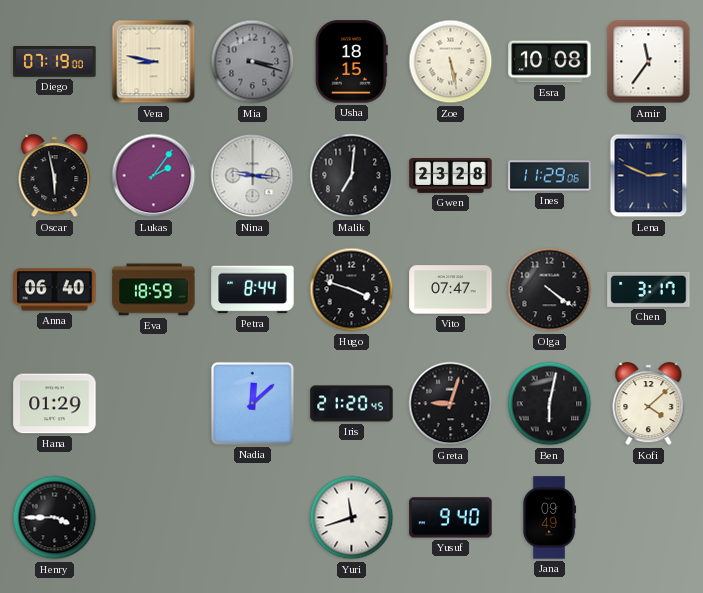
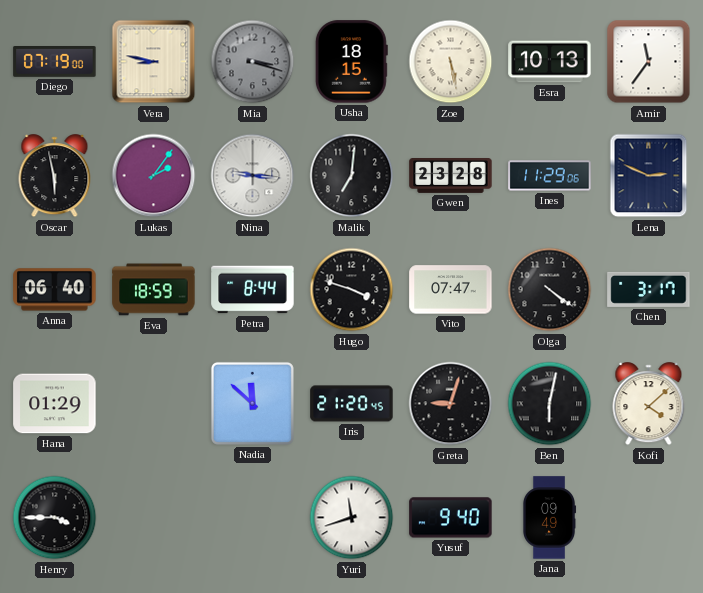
Esra: 10:08 -> 10:13 (550, 62)
Nadia: 12:08 -> 11:52 (252, 403)
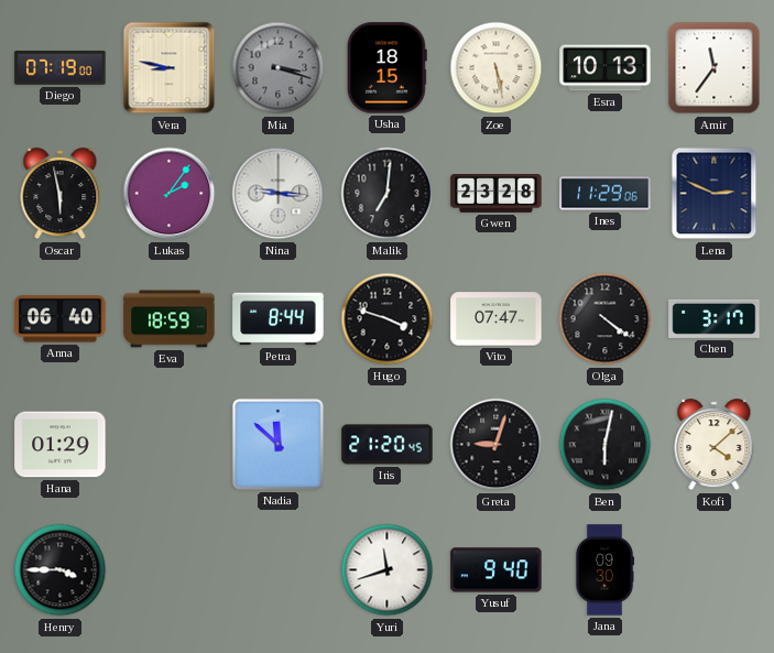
Jana: 09:49 -> 09:30 (604, 570)
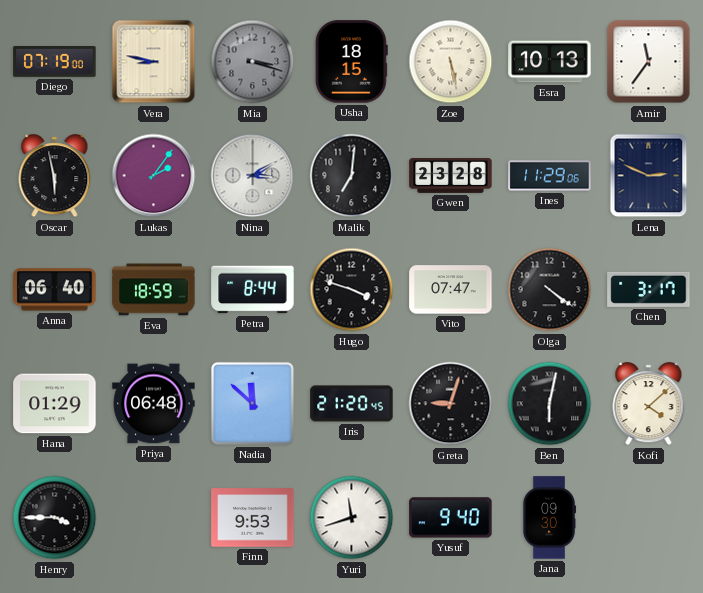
Nina: 9:16 -> 3:10 (253, 176)
Priya: none -> 06:48 (154, 404)
Finn: none -> 9:53 (253, 518)
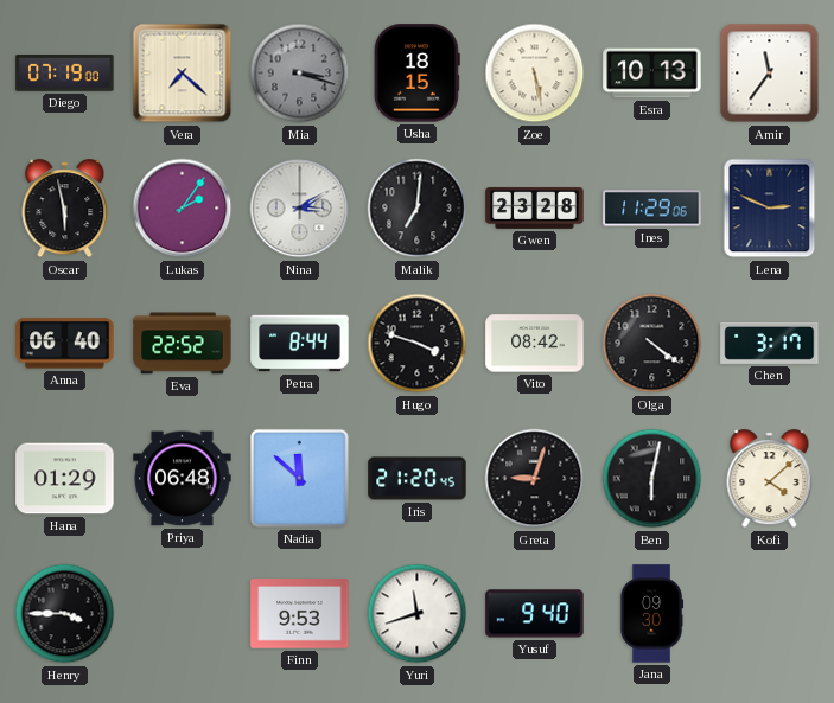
Vera: 8:47 -> 7:22 (183, 74)
Eva: 18:59 -> 22:52 (183, 344)
Vito: 07:47 -> 08:42 (535, 344)
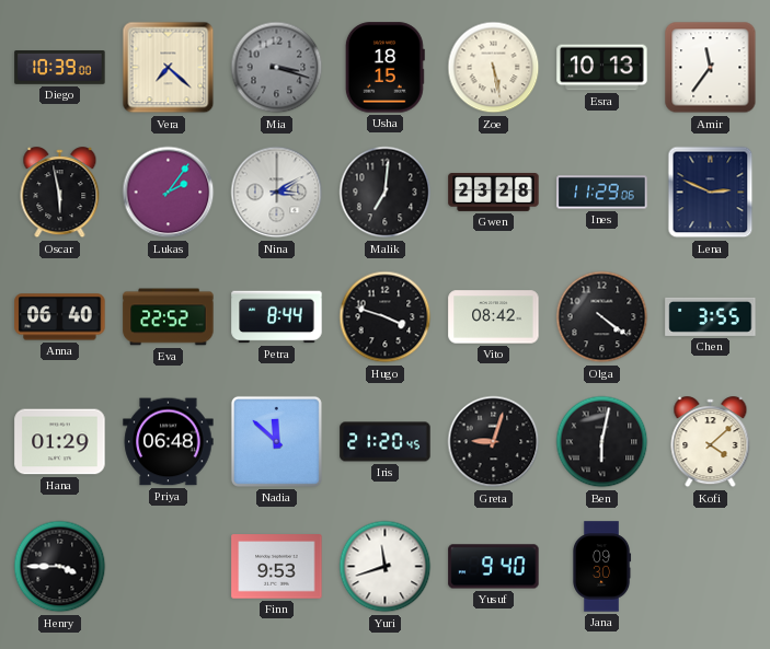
Diego: 07:19 -> 10:39 (60, 68)
Chen: 3:17 -> 3:55 (711, 316)
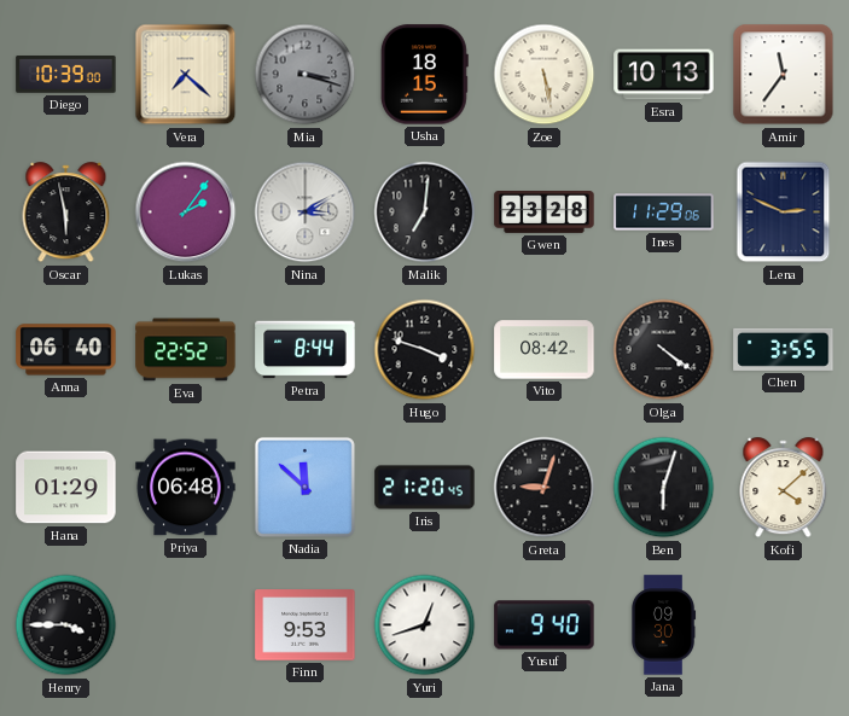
Ben: 6:02 -> 6:03 (664, 488)
Yuri: 11:42 -> 12:42 (425, 625)
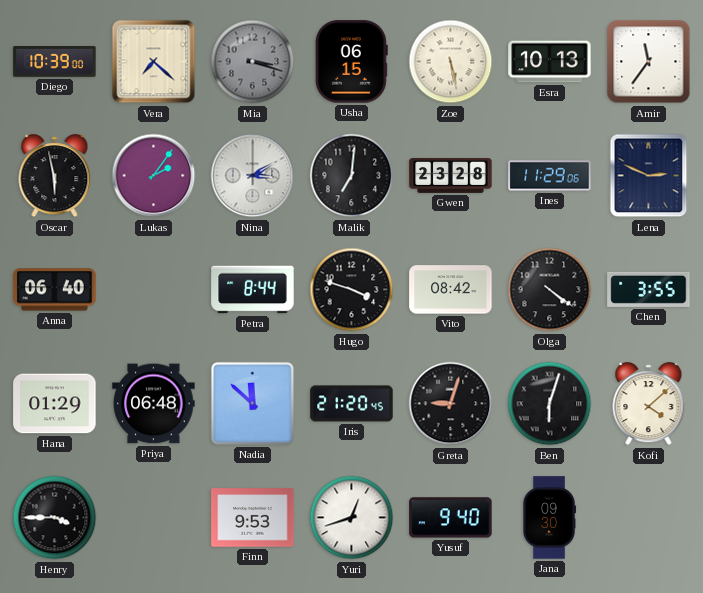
Usha: 18:15 -> 06:15 (351, 62)
Eva: 22:52 -> none (186, 350)
